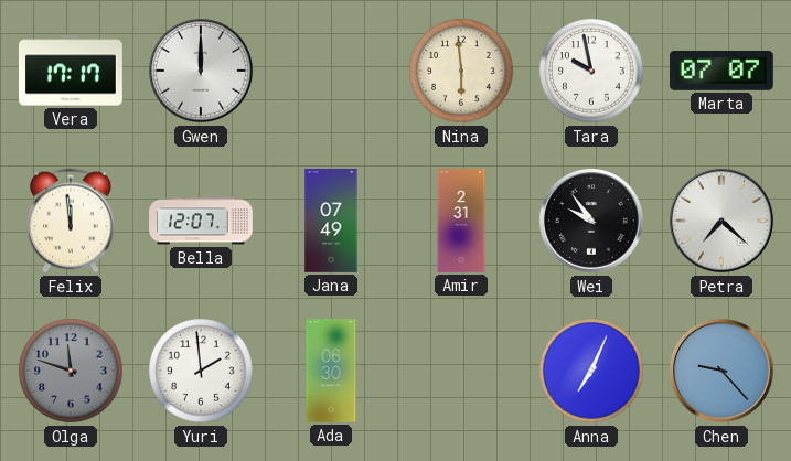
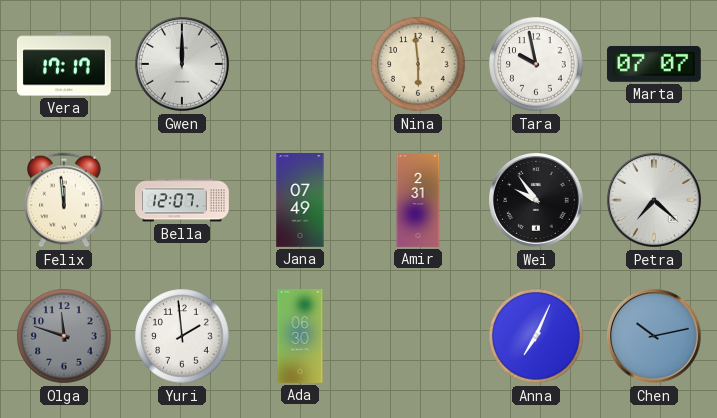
Chen: 9:23 -> 10:13 (655, 337)
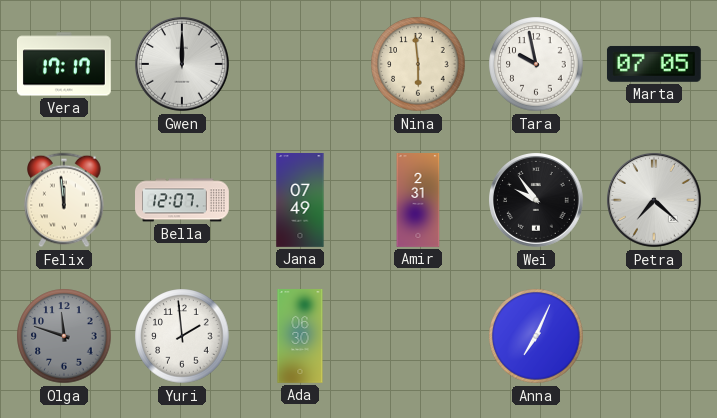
Marta: 07:07 -> 07:05 (654, 64)
Chen: 10:13 -> none (655, 337)
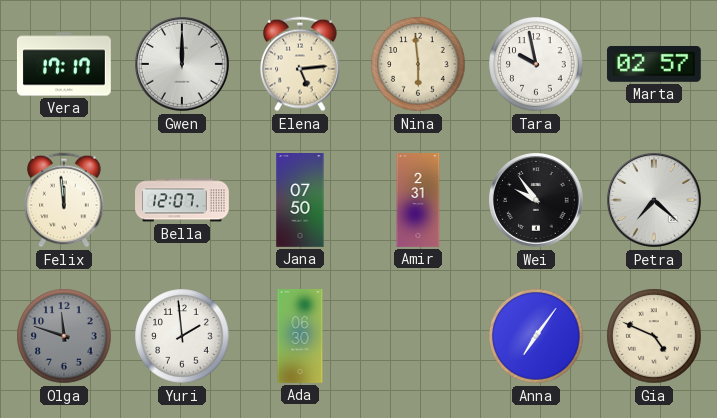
Elena: none -> 5:14 (300, 64)
Marta: 07:05 -> 02:57 (654, 64)
Jana: 07:49 -> 07:50 (300, 201)
Anna: 7:04 -> 7:06 (536, 336)
Gia: none -> 4:49 (654, 336)
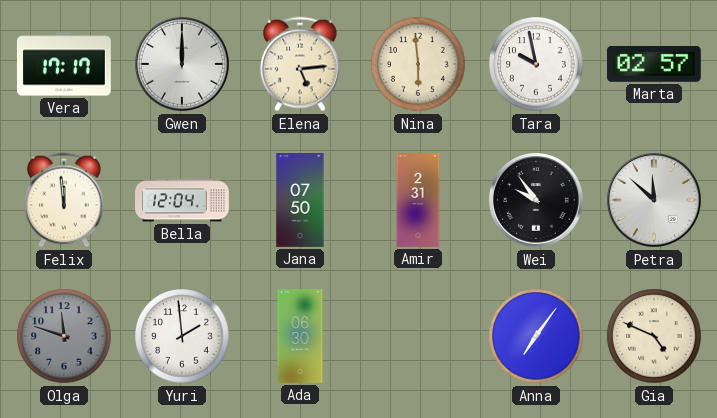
Bella: 12:07 -> 12:04 (183, 200)
Petra: 7:22 -> 11:52 (655, 201)
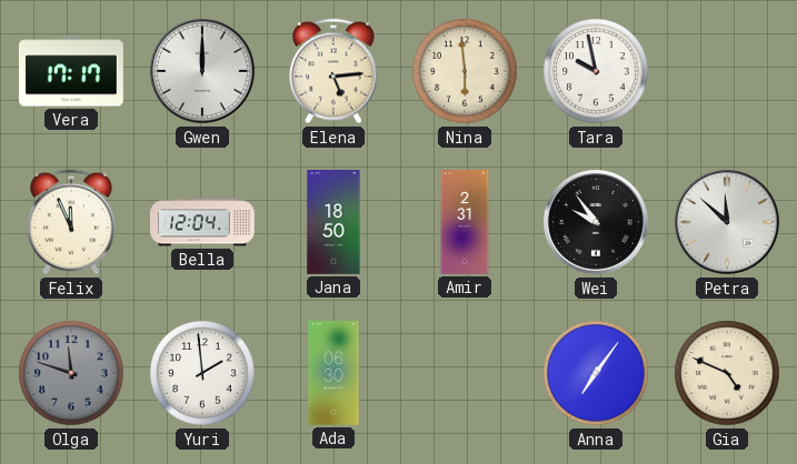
Marta: 02:57 -> none (654, 64)
Felix: 11:59 -> 11:56 (71, 222)
Jana: 07:50 -> 18:50 (333, 223)
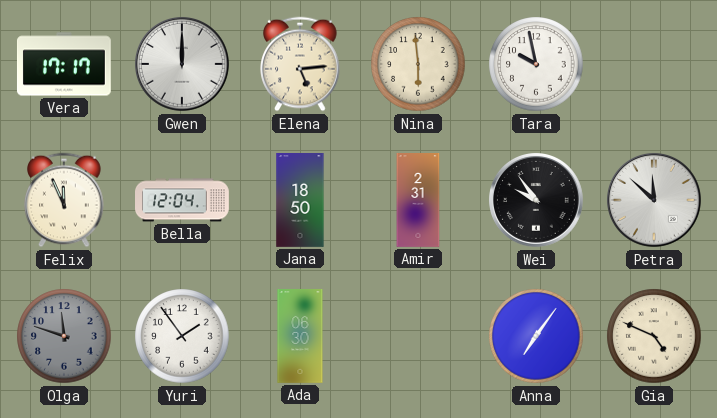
Yuri: 1:59 -> 1:54 (182, 336)
